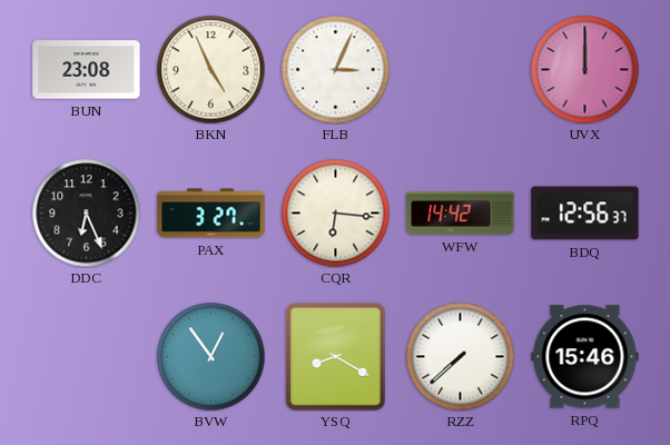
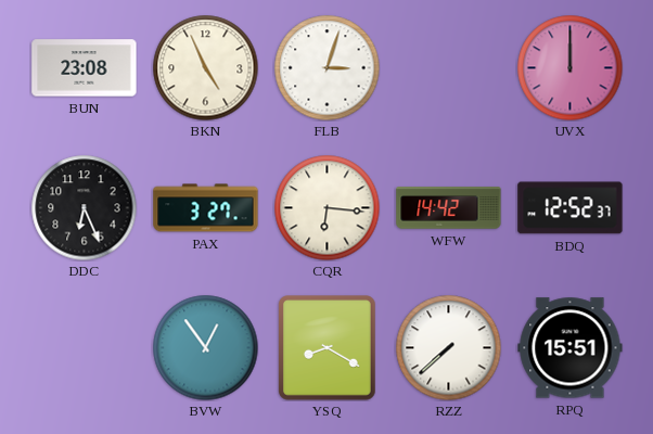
FLB: 3:04 -> 3:03 (326, 67)
BDQ: 12:56 -> 12:52 (571, 208)
RPQ: 15:46 -> 15:51 (571, 348)
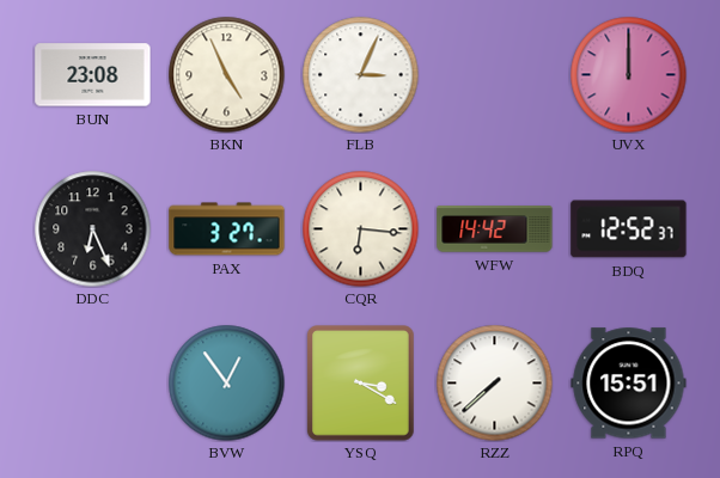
FLB: 3:03 -> 3:04 (360, 74)
YSQ: 8:20 -> 3:20 (361, 384)
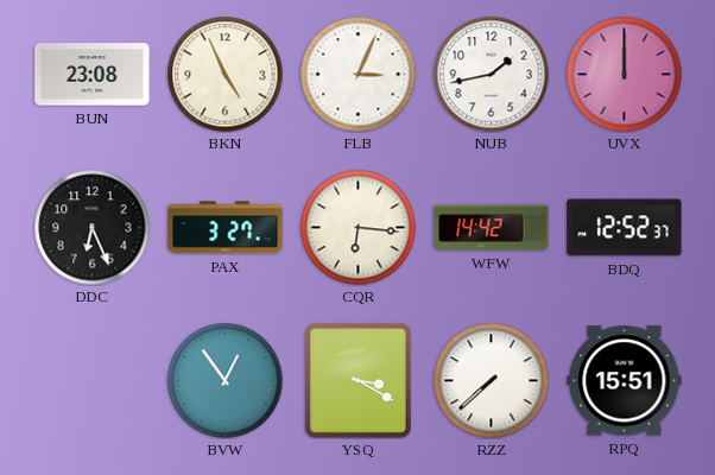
NUB: none -> 1:43 (491, 74)
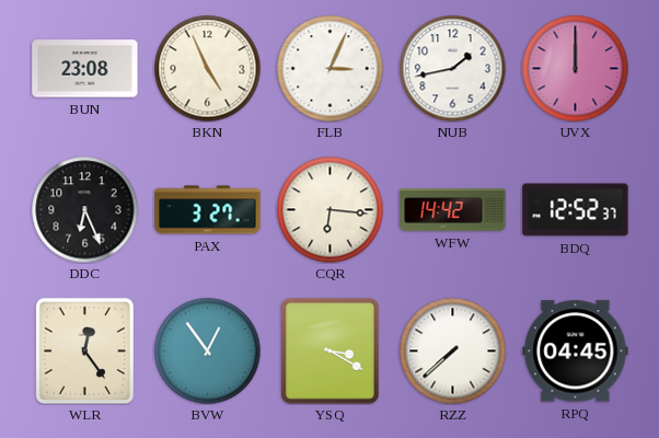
WLR: none -> 12:24 (84, 350)
RPQ: 15:51 -> 04:45 (576, 351)
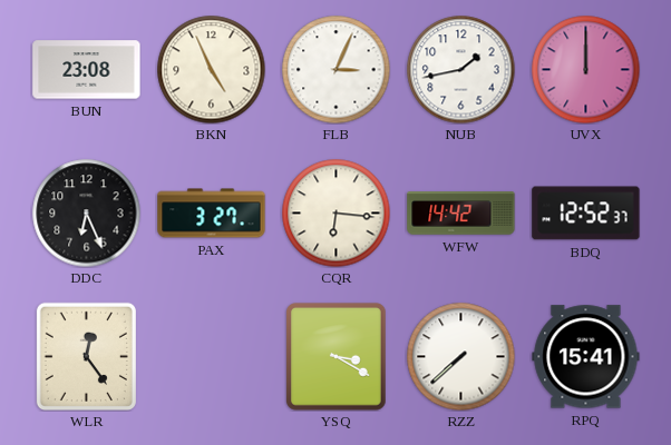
BVW: 12:54 -> none (207, 350)
RPQ: 04:45 -> 15:41 (586, 357)
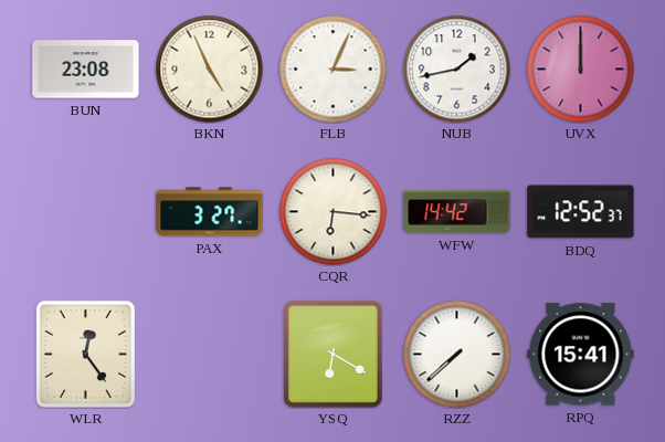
DDC: 6:26 -> none (86, 212)
YSQ: 3:20 -> 6:20 (334, 355)
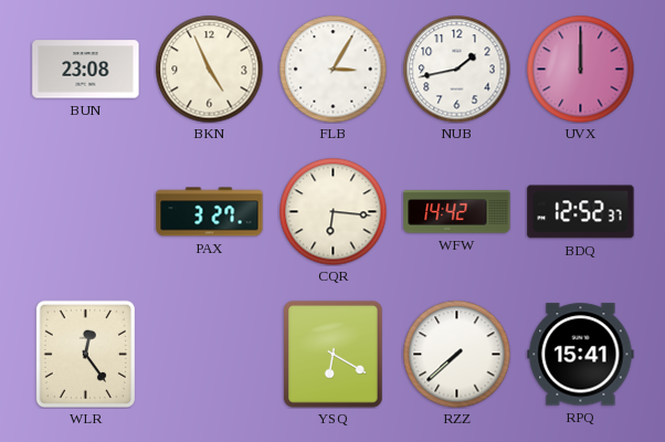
FLB: 3:04 -> 3:05 (332, 69)
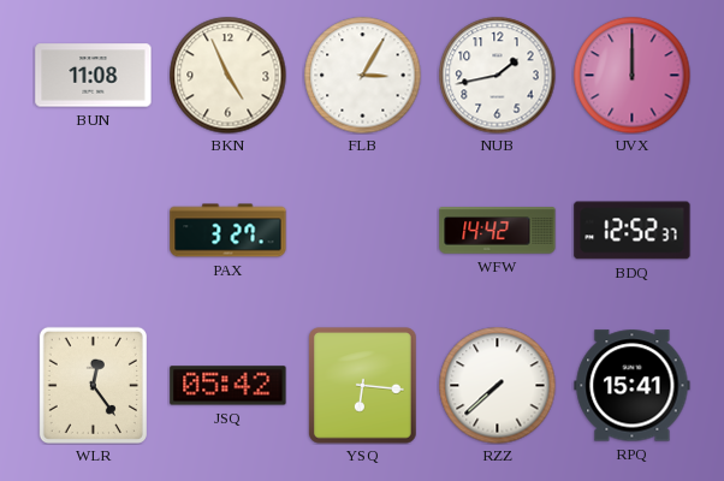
BUN: 23:08 -> 11:08 (94, 76)
CQR: 6:16 -> none (332, 211)
JSQ: none -> 05:42 (229, 386)
YSQ: 6:20 -> 6:16 (363, 386)
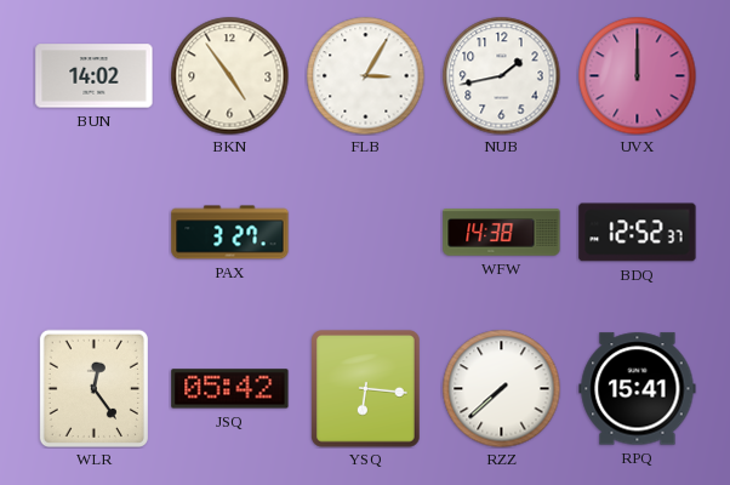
BUN: 11:08 -> 14:02 (95, 76)
BKN: 4:56 -> 4:54 (229, 75)
WFW: 14:42 -> 14:38 (502, 233)
